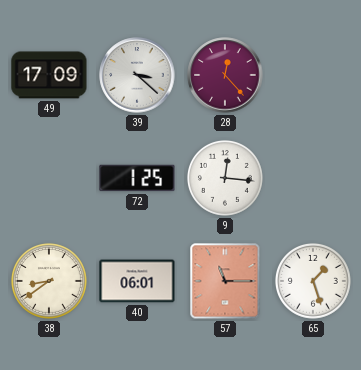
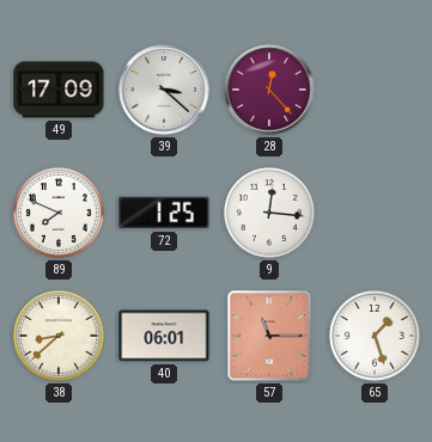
89: none -> 7:49 (59, 213)
38: 8:39 -> 8:38 (59, 336)
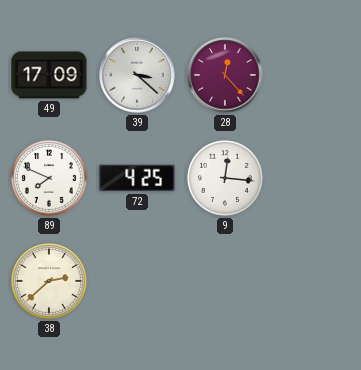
72: 1:25 -> 4:25 (137, 178)
38: 8:38 -> 2:38 (49, 281)
40: 06:01 -> none (164, 336)
57: 11:15 -> none (269, 336)
65: 1:27 -> none (375, 336)
